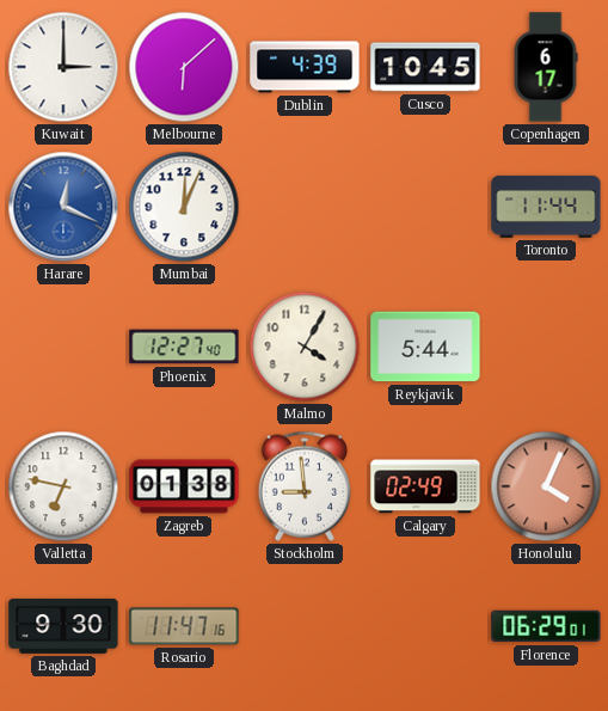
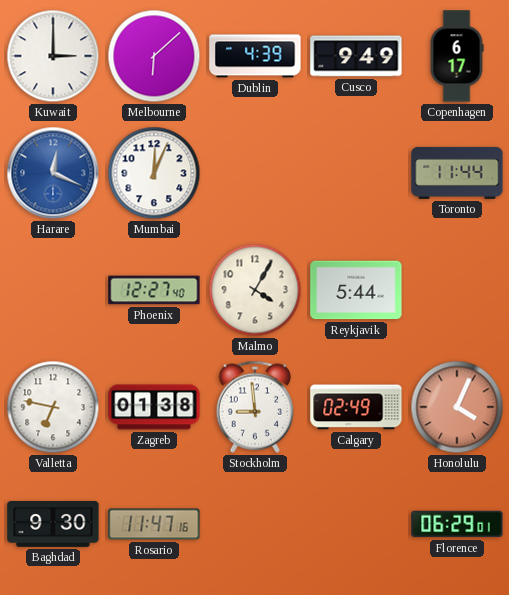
Cusco: 10:45 -> 9:49 (356, 56)
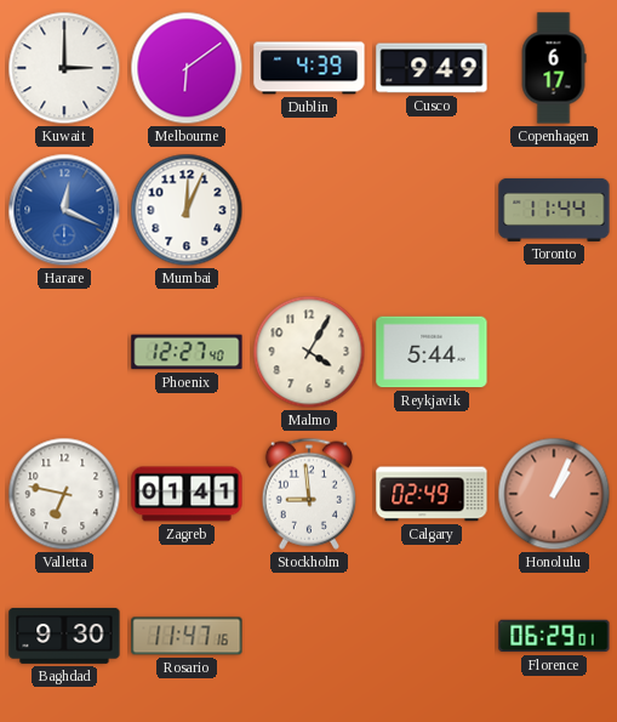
Melbourne: 6:08 -> 6:09 (187, 68)
Zagreb: 01:38 -> 01:41 (187, 494)
Honolulu: 4:04 -> 1:04 (554, 494)
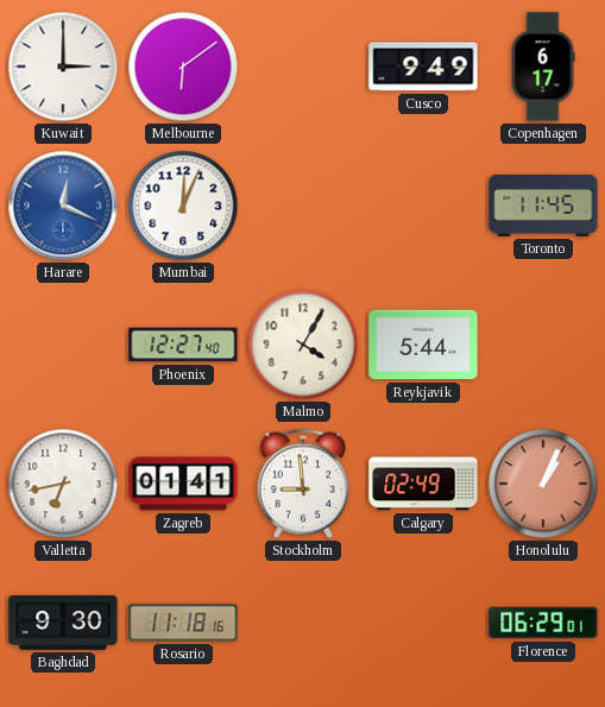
Dublin: 4:39 -> none (309, 68)
Toronto: 11:44 -> 11:45 (543, 206)
Valletta: 6:47 -> 6:43 (63, 484)
Rosario: 11:47 -> 11:18 (183, 623)
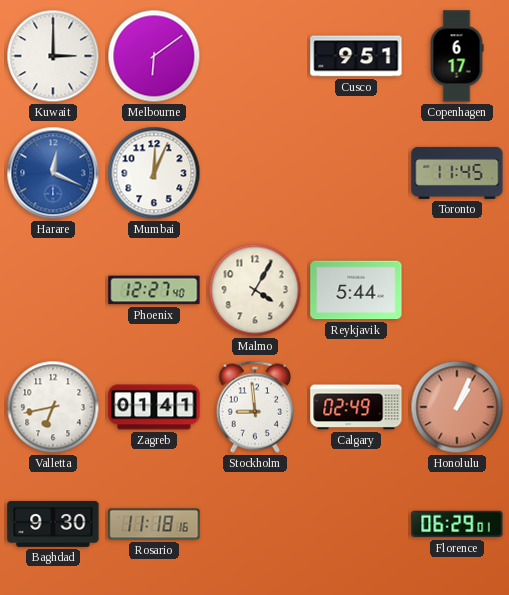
Cusco: 9:49 -> 9:51 (356, 56)
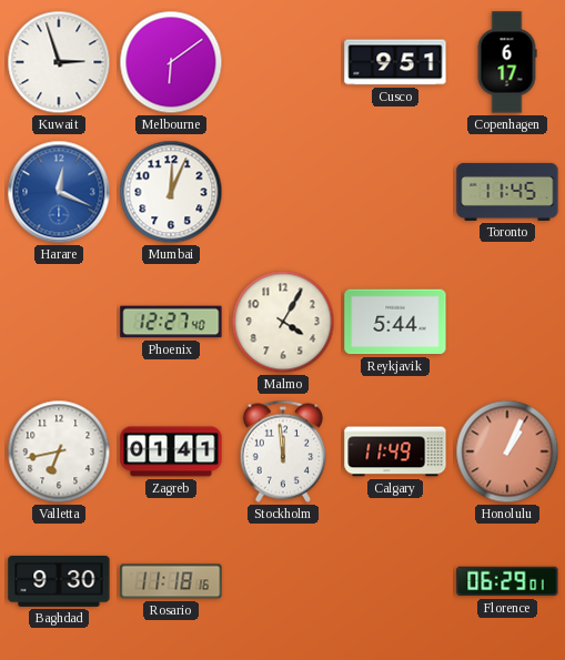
Kuwait: 3:00 -> 2:57 (59, 62)
Stockholm: 8:59 -> 11:59 (282, 451)
Calgary: 02:49 -> 11:49 (395, 451)
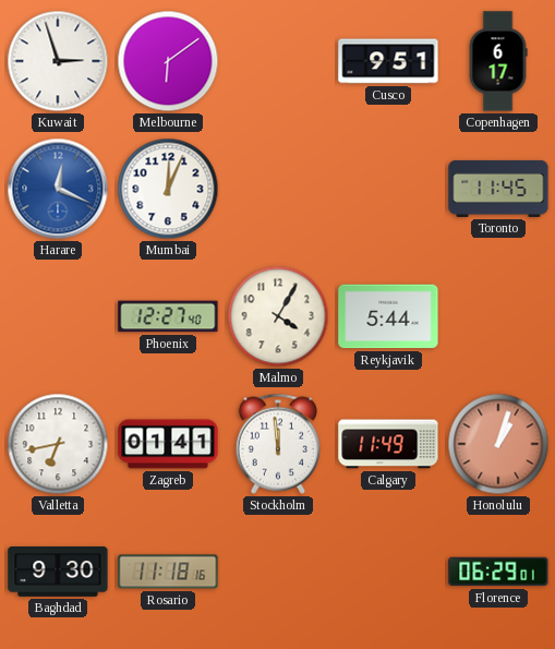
Honolulu: 1:04 -> 1:03 (498, 444)
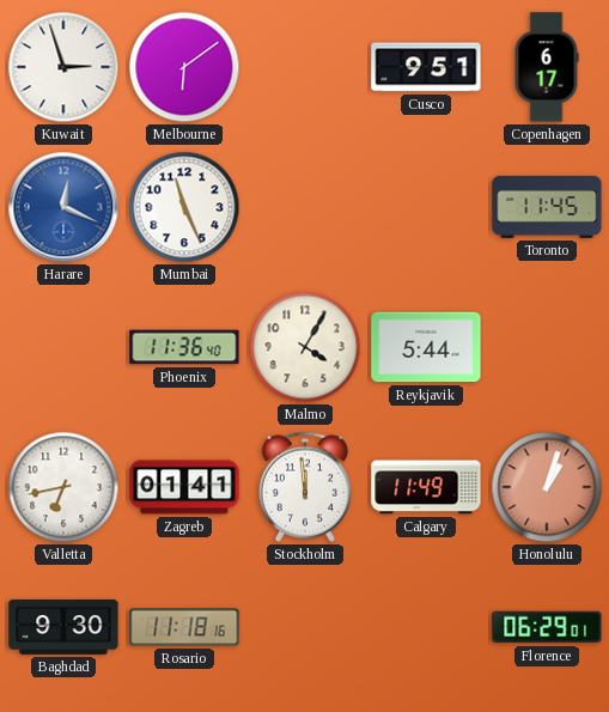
Mumbai: 12:04 -> 11:26 (184, 207)
Phoenix: 12:27 -> 11:36 (184, 347)
